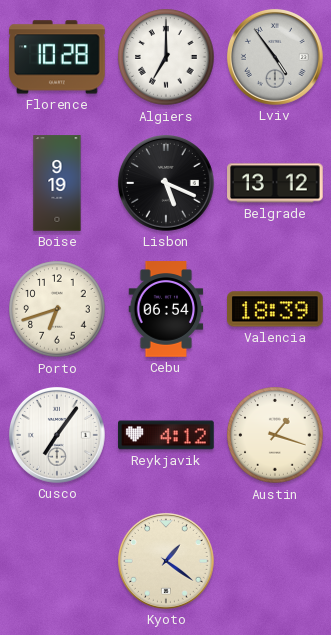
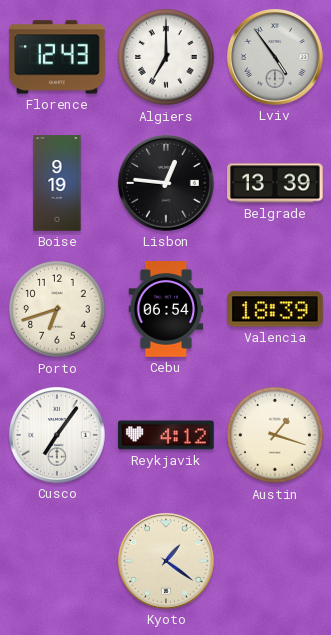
Florence: 10:28 -> 12:43 (57, 57)
Lisbon: 5:19 -> 12:46 (166, 183)
Belgrade: 13:12 -> 13:39 (275, 183)
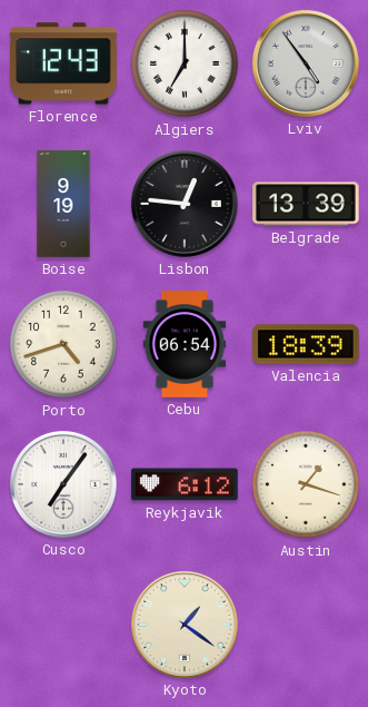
Porto: 6:42 -> 4:42 (63, 344)
Reykjavik: 4:12 -> 6:12 (185, 484)
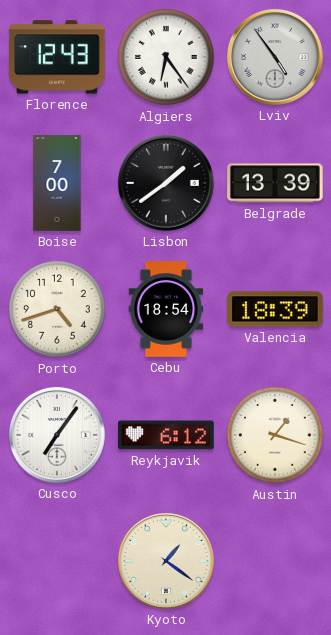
Algiers: 7:00 -> 6:24 (166, 57)
Boise: 9:19 -> 7:00 (57, 183)
Lisbon: 12:46 -> 1:39 (166, 183)
Cebu: 06:54 -> 18:54 (166, 309)
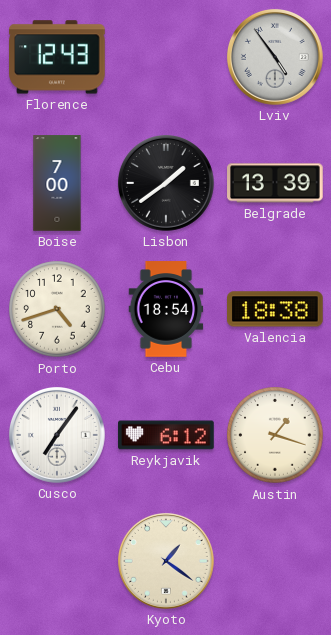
Algiers: 6:24 -> none (166, 57)
Valencia: 18:39 -> 18:38 (276, 309)
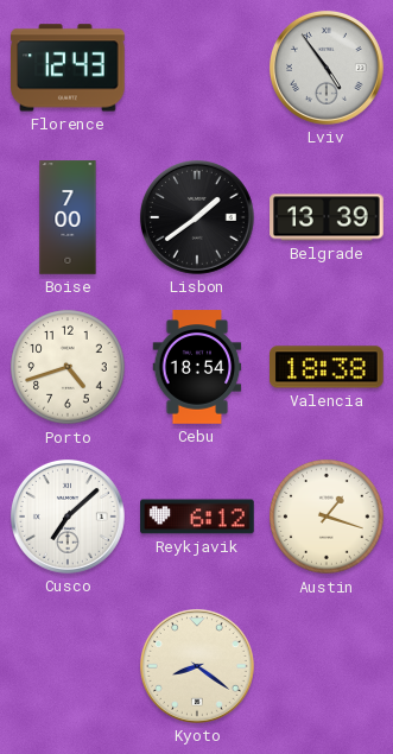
Cusco: 7:06 -> 7:08 (68, 517)
Kyoto: 1:21 -> 8:21 (197, 666)
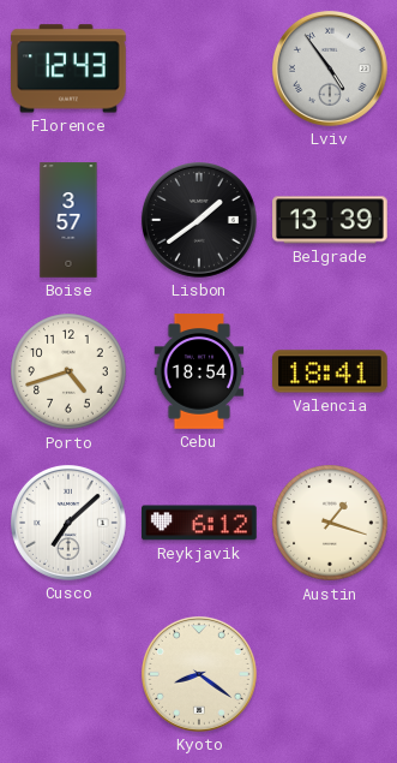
Boise: 7:00 -> 3:57 (68, 220)
Valencia: 18:38 -> 18:41 (331, 371)
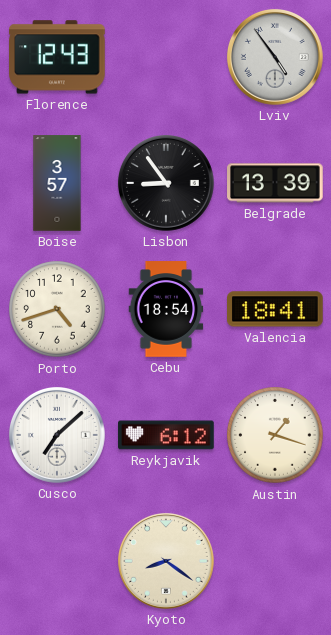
Lisbon: 1:39 -> 8:54 (166, 183)
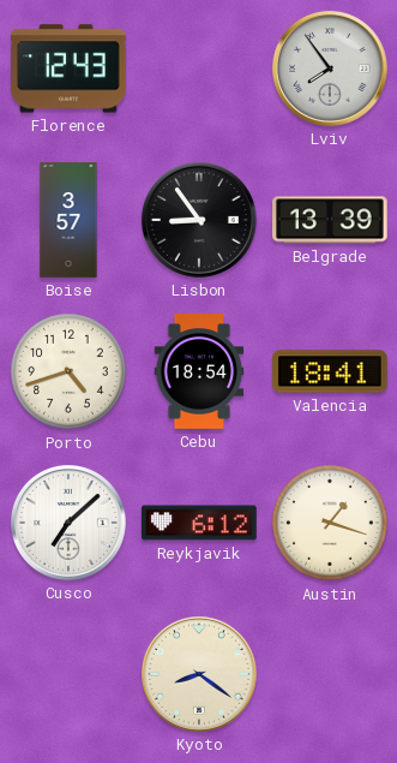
Lviv: 4:54 -> 7:54 (330, 68)
